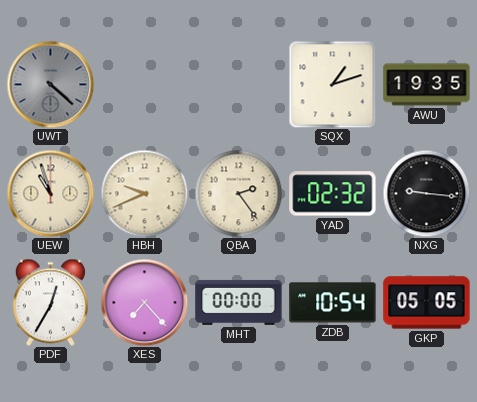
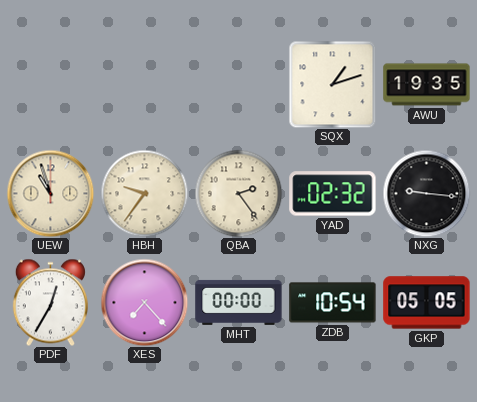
UWT: 4:22 -> none (50, 84)
HBH: 9:41 -> 9:36 (144, 193)
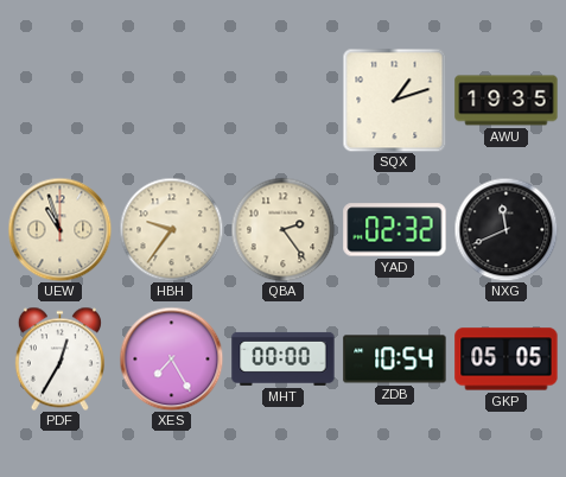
NXG: 9:16 -> 11:41 (505, 229)
XES: 7:23 -> 7:25 (171, 358)
